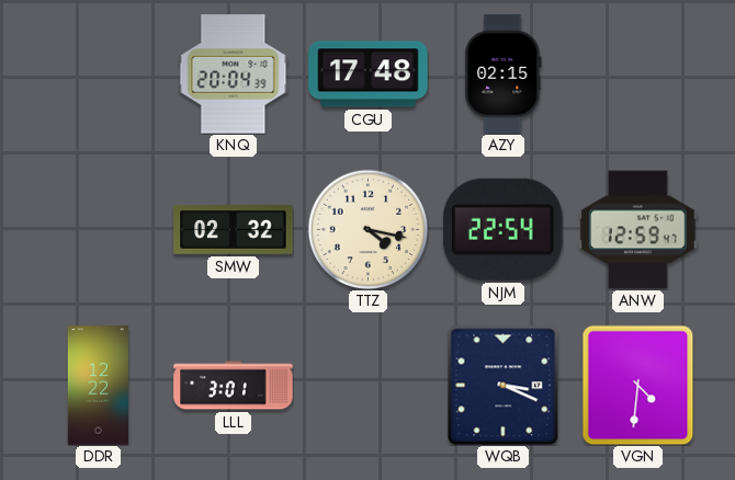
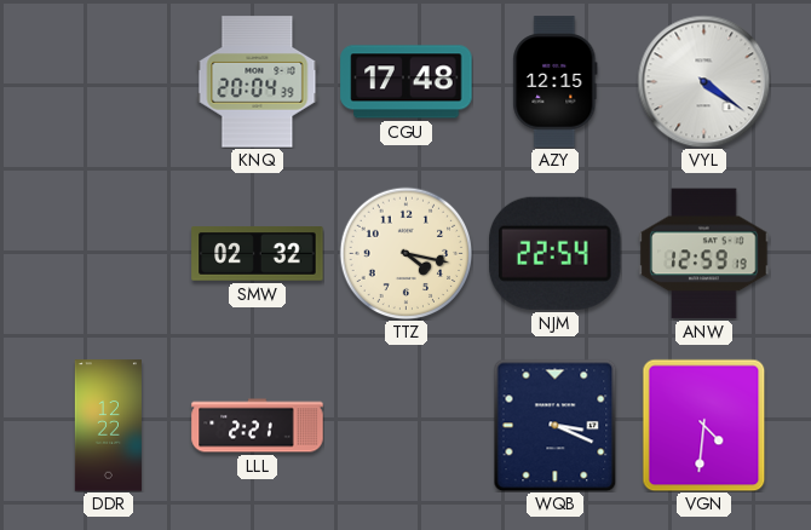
AZY: 02:15 -> 12:15 (556, 82)
VYL: none -> 4:21 (703, 81)
ANW: 12:59:47 -> 12:59:19 (704, 254)
LLL: 3:01 -> 2:21 (258, 426)
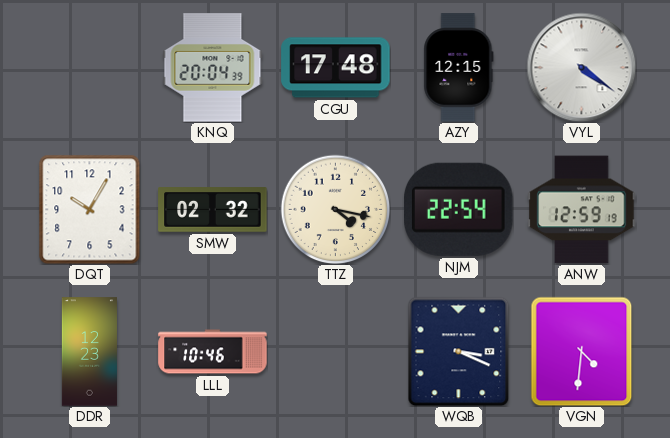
DQT: none -> 10:05 (90, 209)
DDR: 12:22 -> 12:23 (89, 352)
LLL: 2:21 -> 10:46 (213, 352)
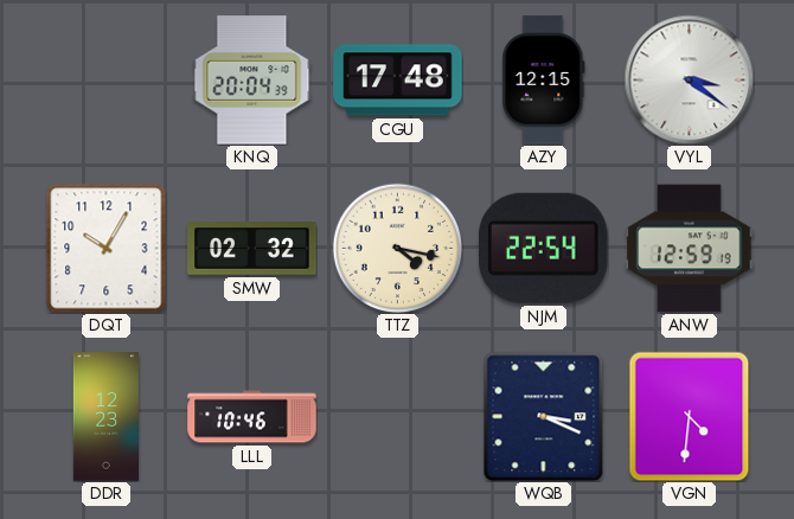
VYL: 4:21 -> 3:21 (689, 79)
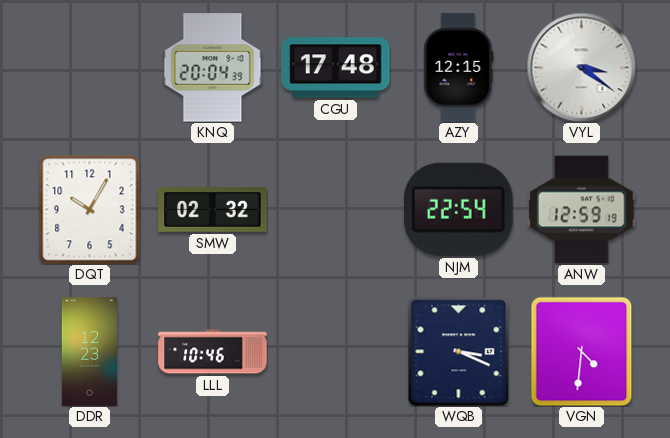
TTZ: 4:17 -> none (397, 248)
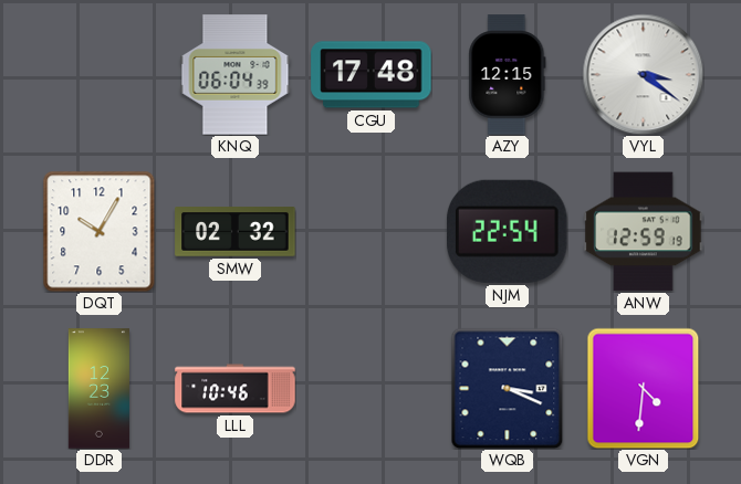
KNQ: 20:04 -> 06:04 (236, 75)
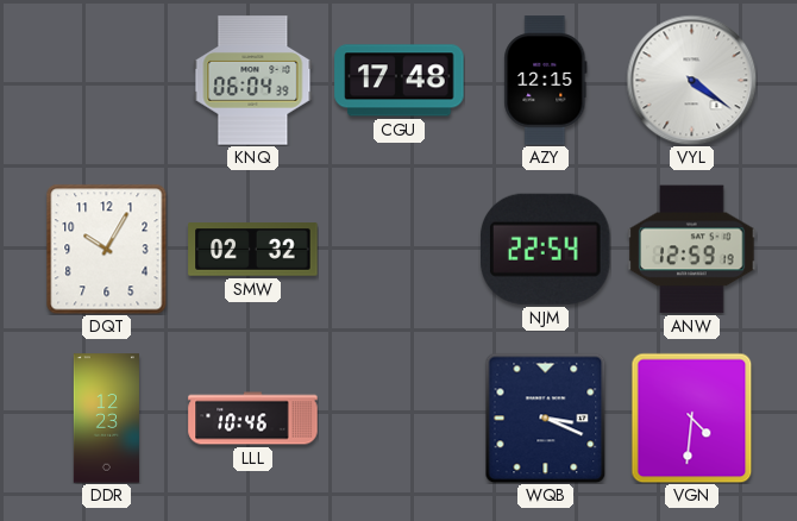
VYL: 3:21 -> 4:21 (691, 80)
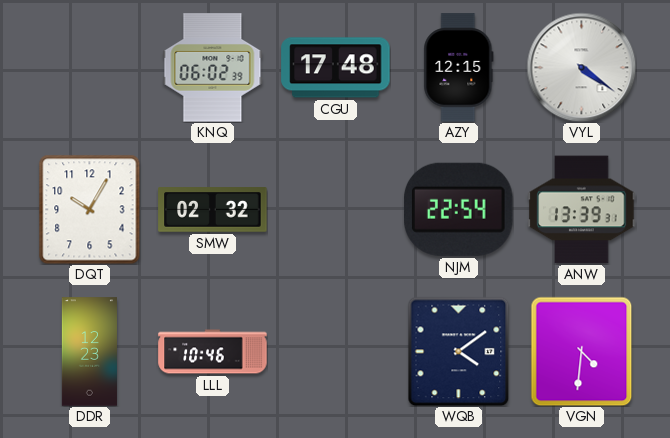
KNQ: 06:04 -> 06:02 (213, 68)
ANW: 12:59 -> 13:39 (582, 210)
WQB: 3:19 -> 4:09 (459, 351)
